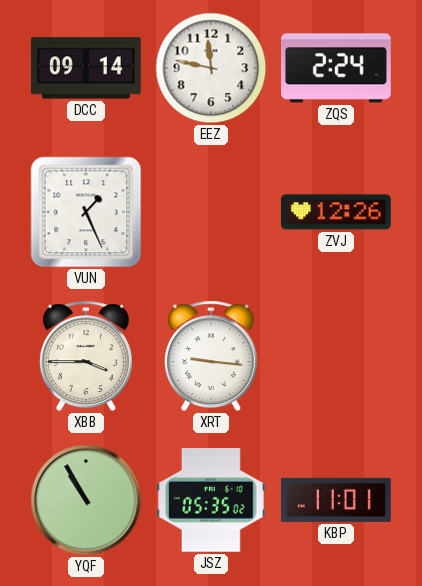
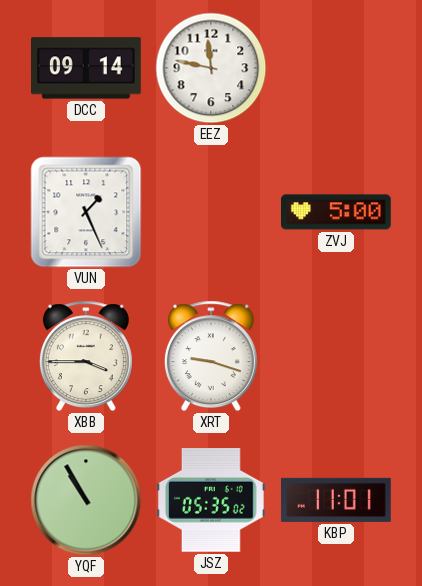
ZQS: 2:24 -> none (337, 68)
ZVJ: 12:26 -> 5:00 (337, 212)
XRT: 9:16 -> 9:18 (211, 356)
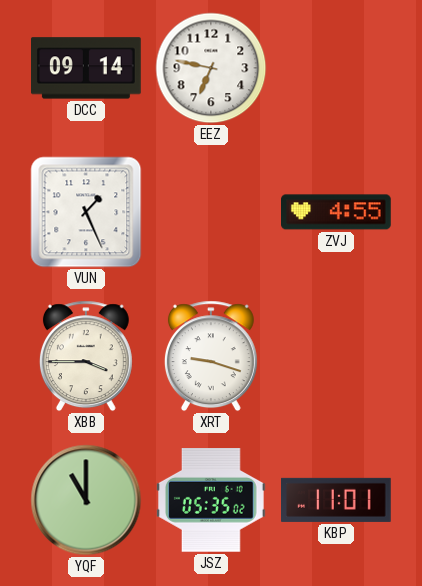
EEZ: 11:47 -> 6:47 (211, 68)
ZVJ: 5:00 -> 4:55 (337, 212)
YQF: 10:55 -> 11:00 (86, 500)
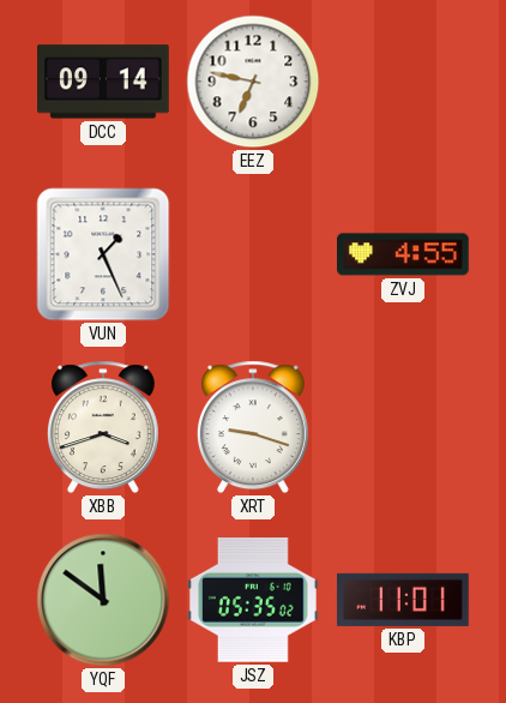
XBB: 3:45 -> 3:42 (103, 427)
YQF: 11:00 -> 11:51 (103, 600)
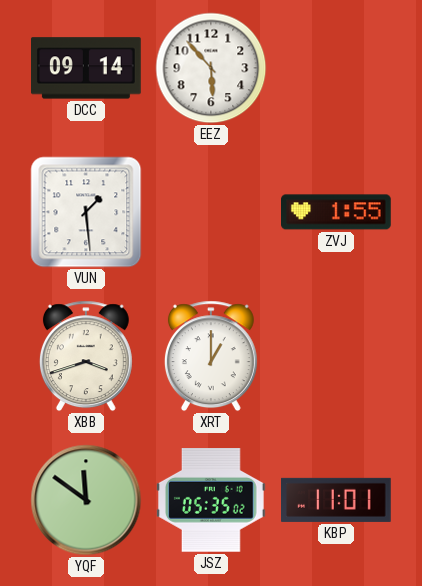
EEZ: 6:47 -> 5:53 (211, 68)
VUN: 1:26 -> 1:29 (86, 212)
ZVJ: 4:55 -> 1:55 (337, 212)
XRT: 9:18 -> 1:00 (211, 356)
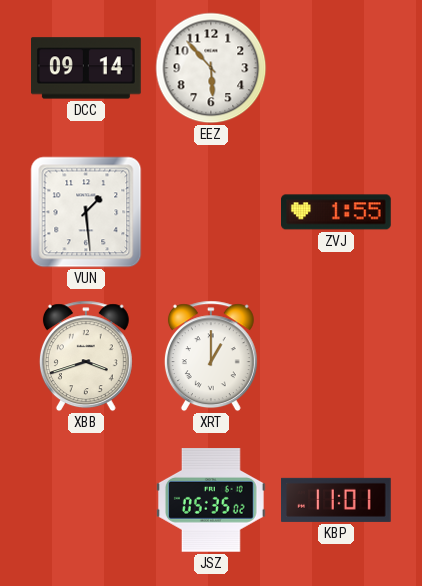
YQF: 11:51 -> none (86, 500)
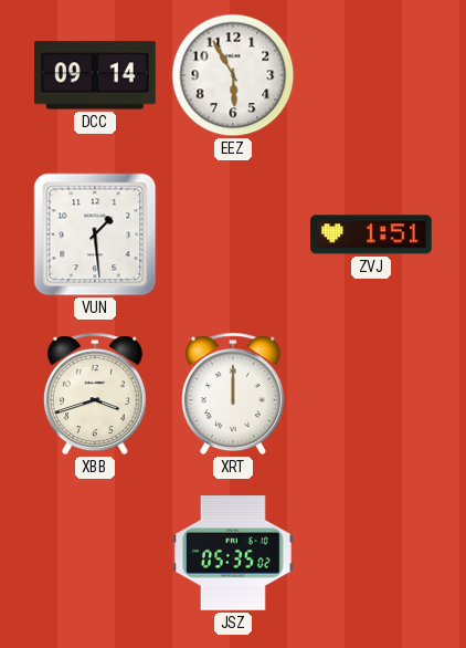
EEZ: 5:53 -> 5:55 (233, 75)
ZVJ: 1:55 -> 1:51 (372, 234)
XRT: 1:00 -> 12:00 (233, 394)
KBP: 11:01 -> none (337, 500)
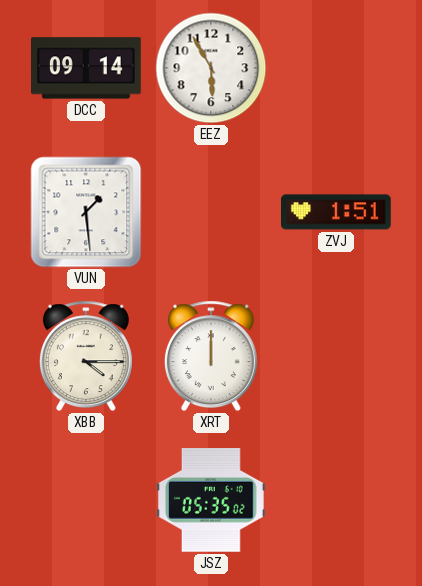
XBB: 3:42 -> 4:15 (86, 356)
